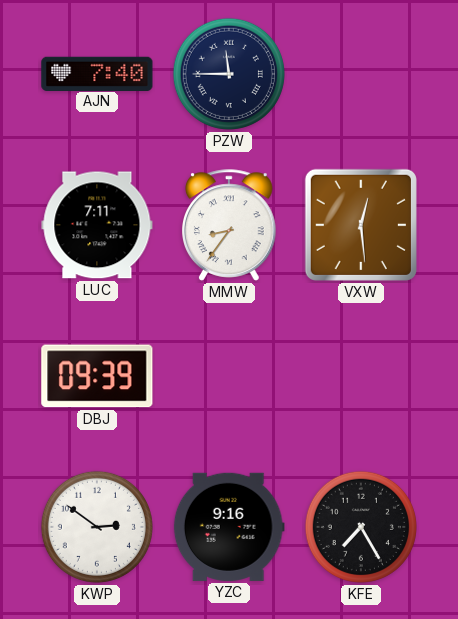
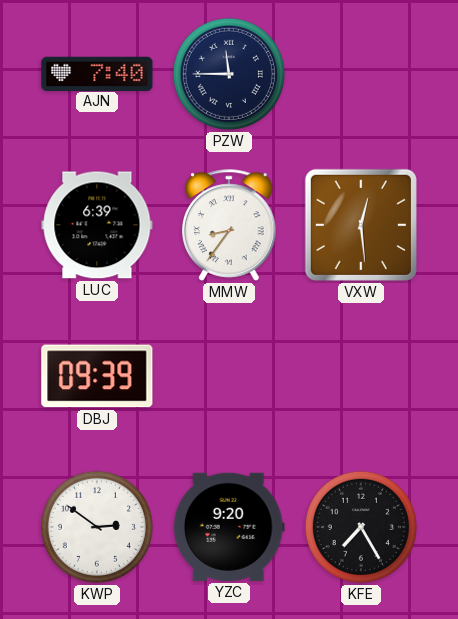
LUC: 7:11 -> 6:39 (97, 225)
YZC: 9:16 -> 9:20 (229, 527)
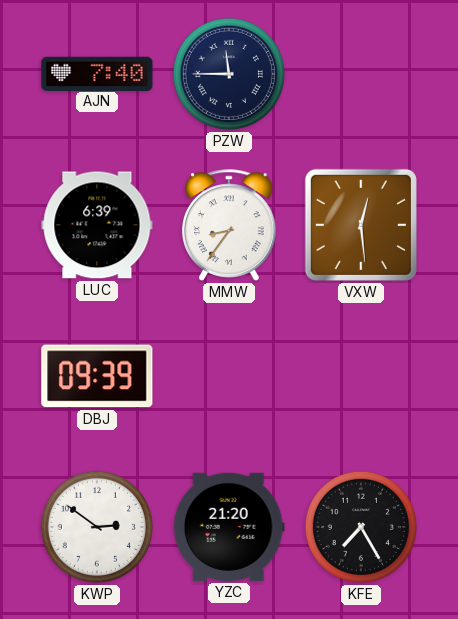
YZC: 9:20 -> 21:20 (229, 527)
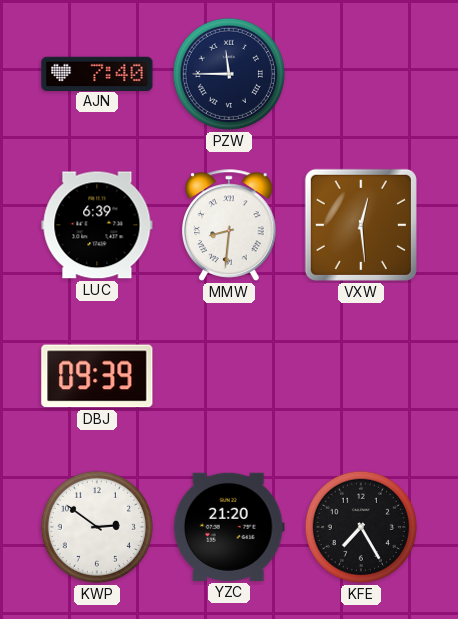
MMW: 8:36 -> 8:31 (230, 225)
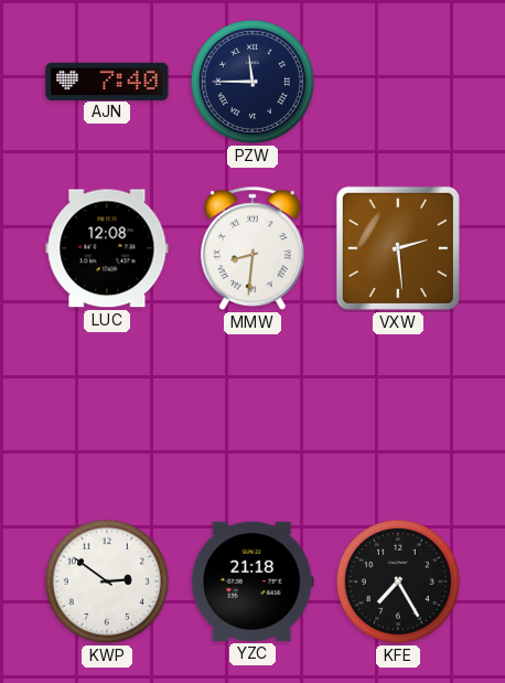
LUC: 6:39 -> 12:08 (107, 248)
VXW: 12:29 -> 2:29 (398, 248)
DBJ: 09:39 -> none (97, 376)
YZC: 21:20 -> 21:18 (253, 581)
